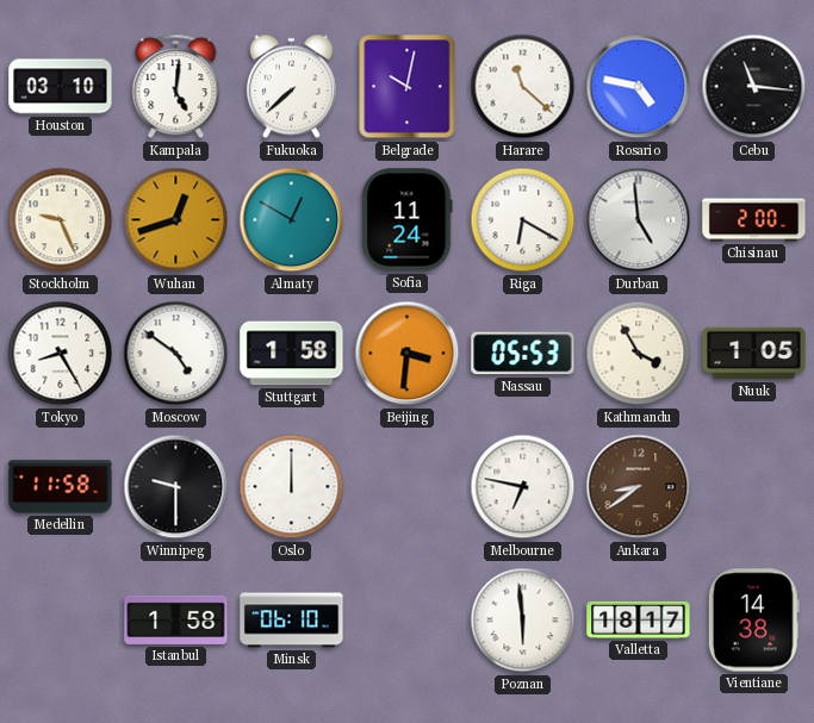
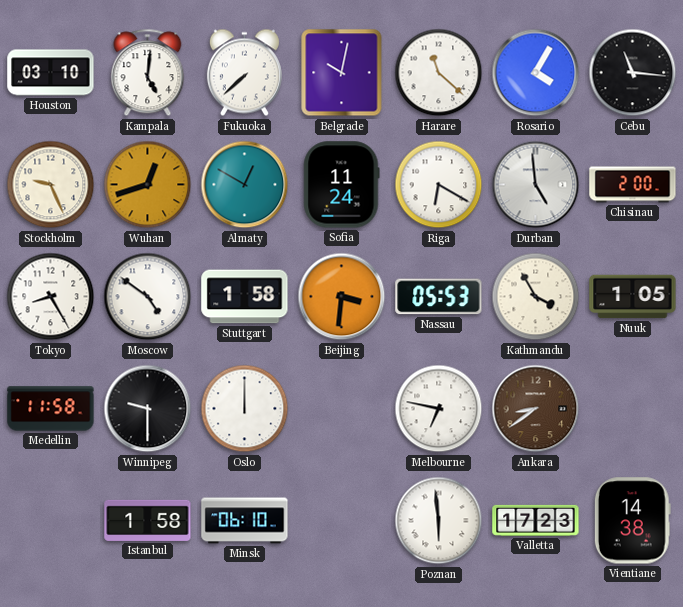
Rosario: 4:47 -> 4:05 (536, 73)
Valletta: 18:17 -> 17:23 (536, 520)
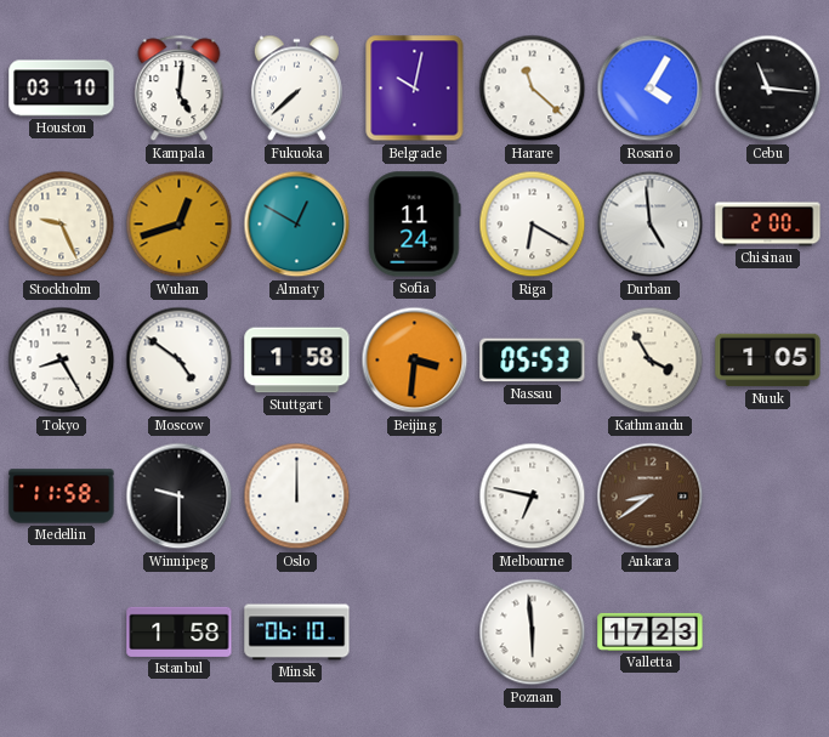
Vientiane: 14:38 -> none (632, 521)
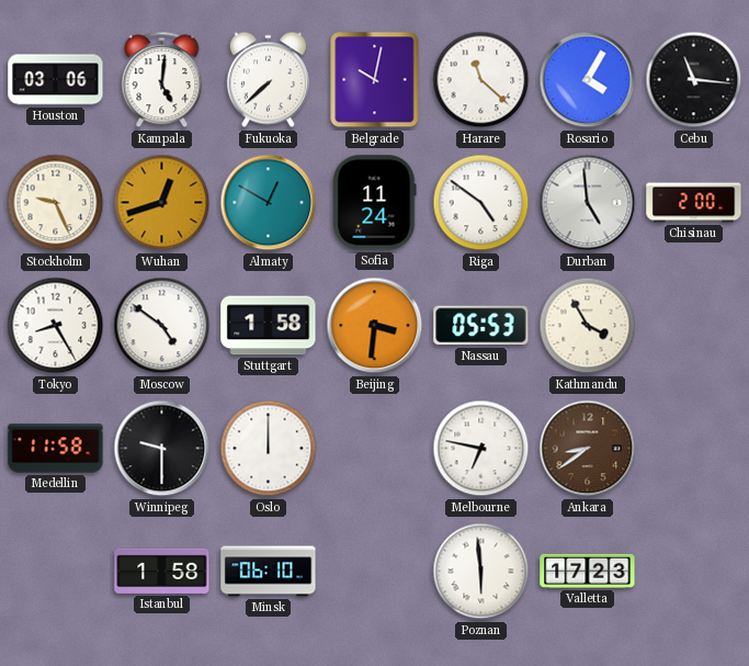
Houston: 03:10 -> 03:06 (56, 80)
Riga: 6:20 -> 4:51 (481, 203)
Nuuk: 1:05 -> none (768, 361)
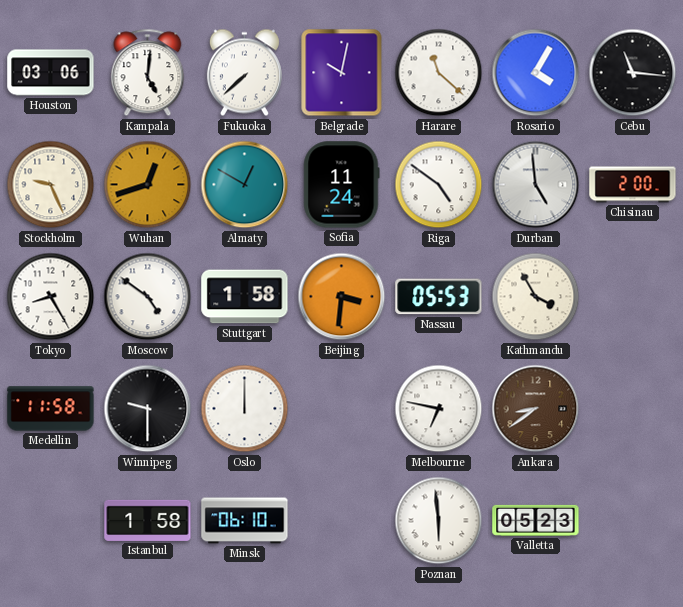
Valletta: 17:23 -> 05:23 (536, 520)
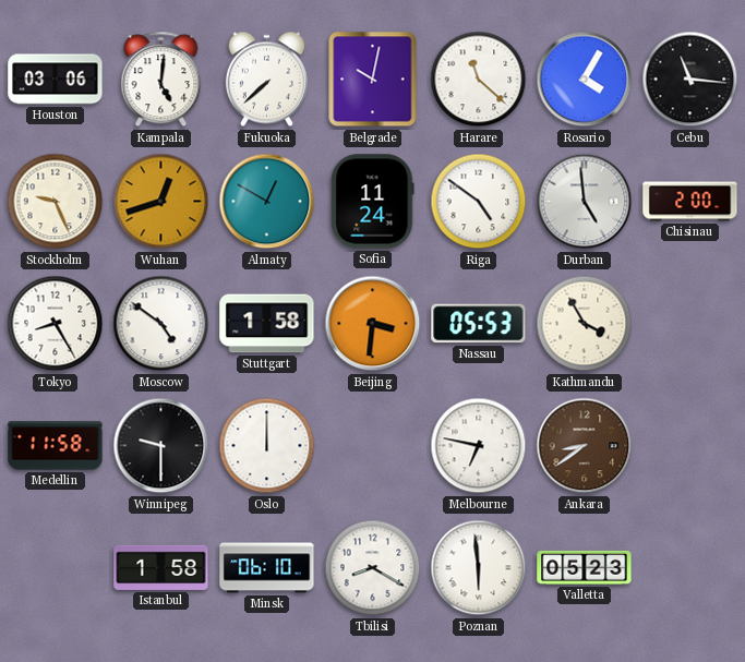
Tbilisi: none -> 8:20 (373, 568)
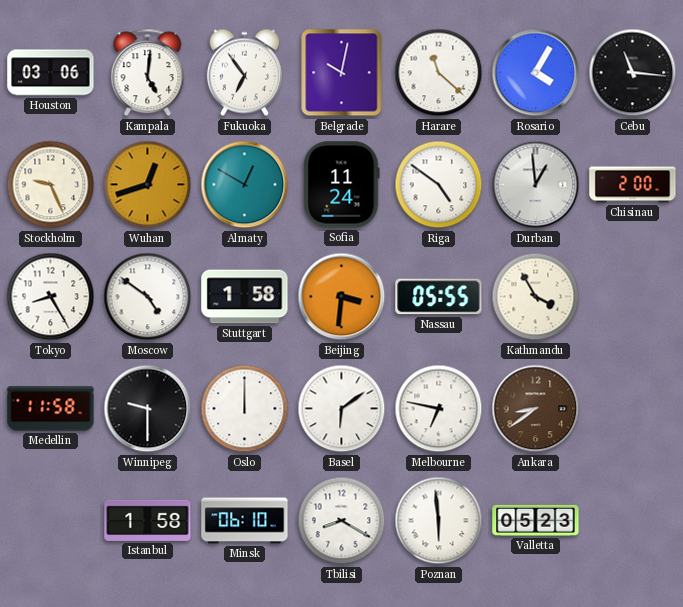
Fukuoka: 7:38 -> 6:54 (244, 73)
Durban: 4:59 -> 12:59 (536, 185)
Nassau: 05:53 -> 05:55 (439, 297)
Basel: none -> 6:09 (342, 409)
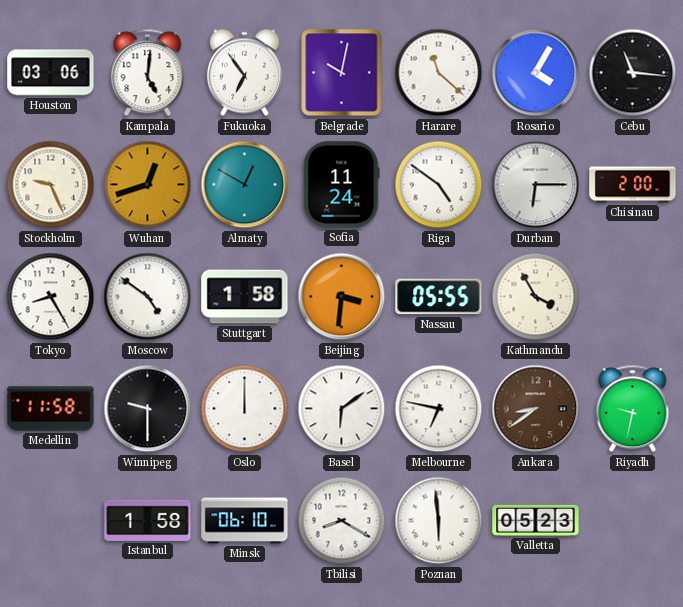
Durban: 12:59 -> 6:15 (536, 185)
Riyadh: none -> 9:32 (633, 409)
